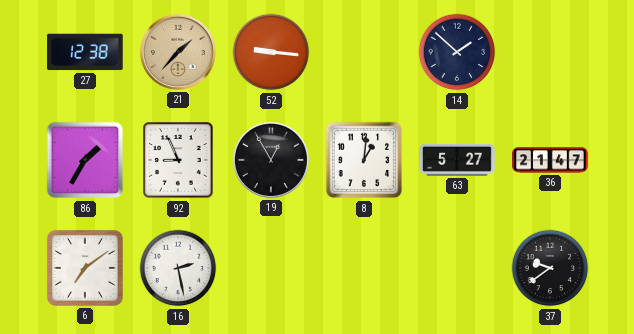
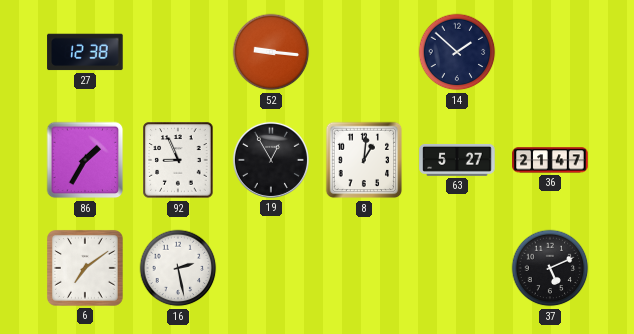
21: 1:37 -> none (178, 52)
37: 9:39 -> 5:11 (550, 268)
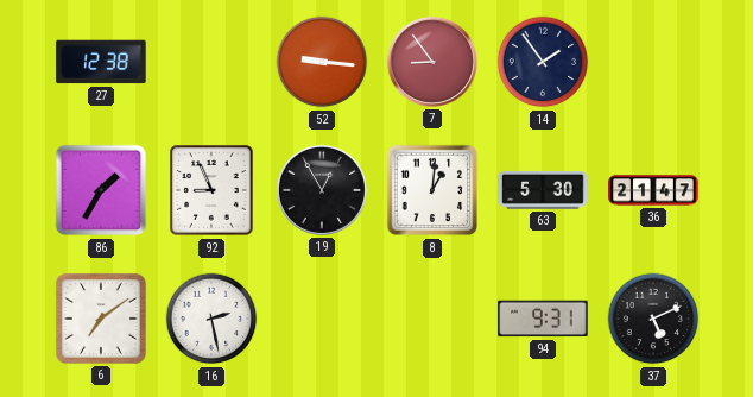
7: none -> 8:54 (432, 62)
14: 1:52 -> 1:54 (543, 62)
63: 5:27 -> 5:30 (543, 190)
94: none -> 9:31 (543, 319)
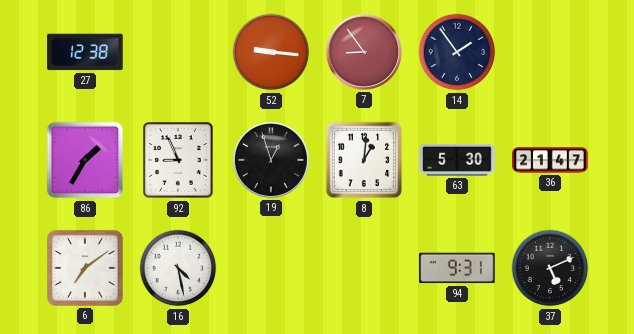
19: 12:55 -> 12:57 (271, 160)
16: 2:28 -> 4:28 (178, 268)
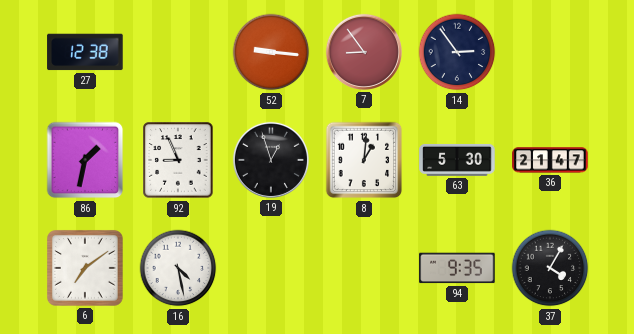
14: 1:54 -> 2:54 (457, 52)
86: 1:35 -> 1:32 (85, 160)
94: 9:31 -> 9:35 (457, 268)
37: 5:11 -> 4:05 (550, 268)
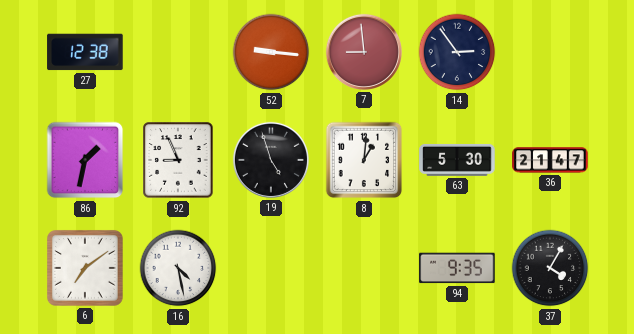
7: 8:54 -> 8:59 (364, 52)
19: 12:57 -> 4:57 (271, 160)
